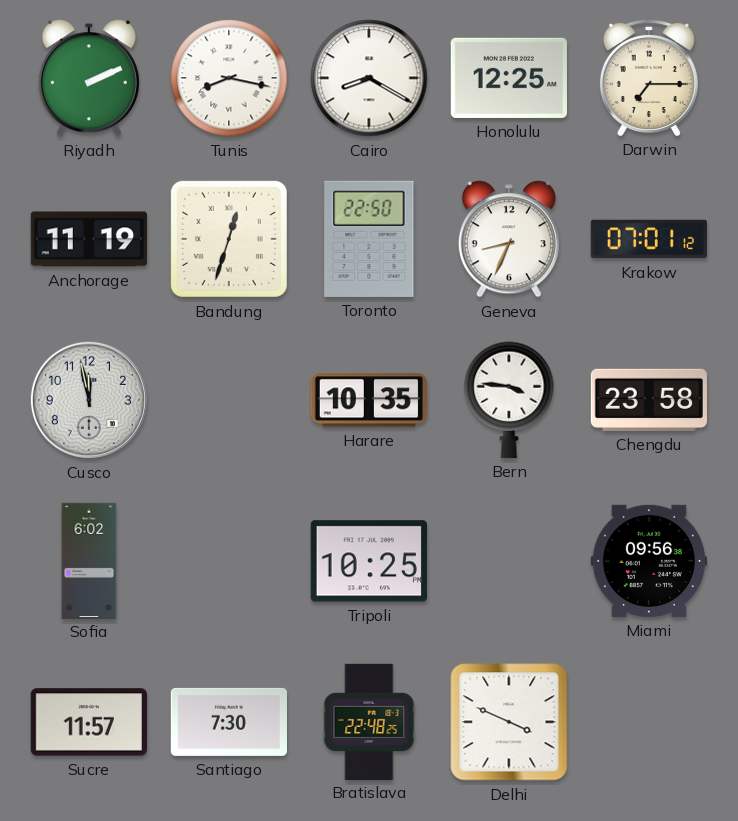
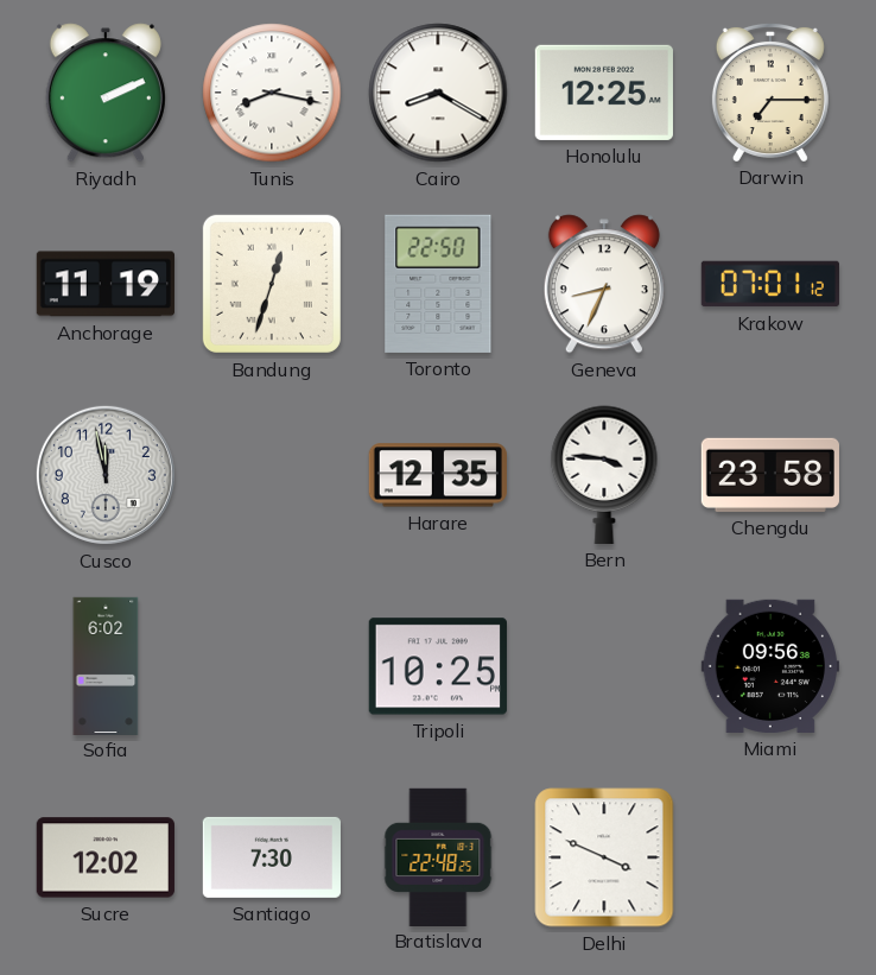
Harare: 10:35 -> 12:35 (438, 475)
Sucre: 11:57 -> 12:02 (106, 857)
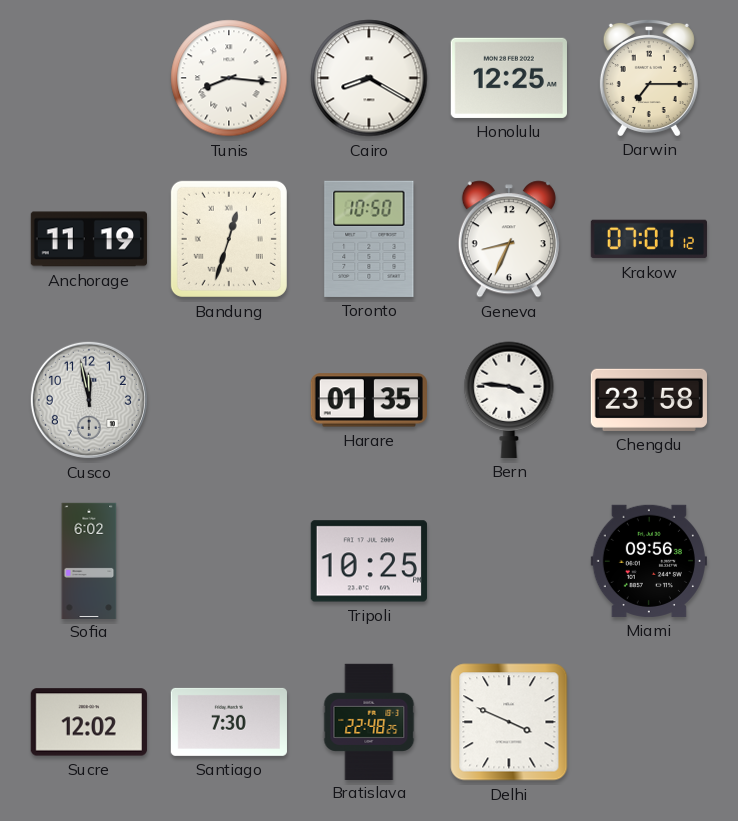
Riyadh: 2:11 -> none (106, 93)
Tunis: 8:17 -> 8:16 (229, 78)
Toronto: 22:50 -> 10:50 (369, 239)
Harare: 12:35 -> 01:35 (369, 400)
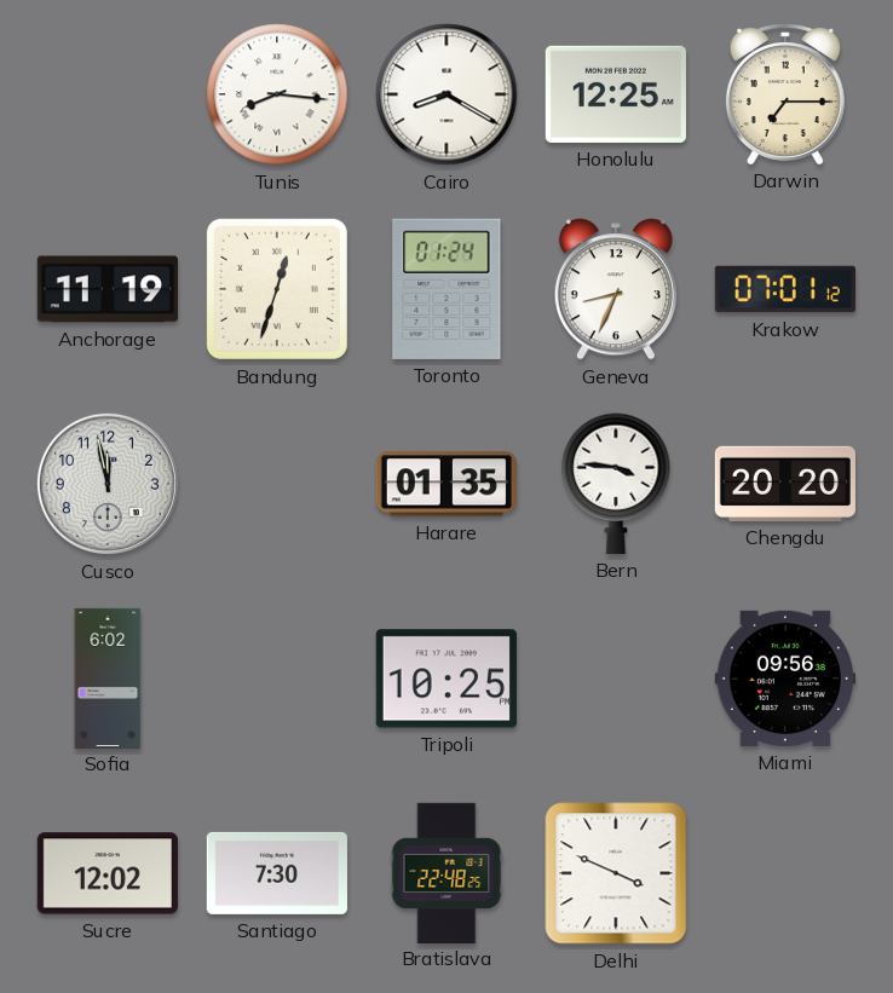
Toronto: 10:50 -> 01:24 (447, 289)
Chengdu: 23:58 -> 20:20 (785, 484)
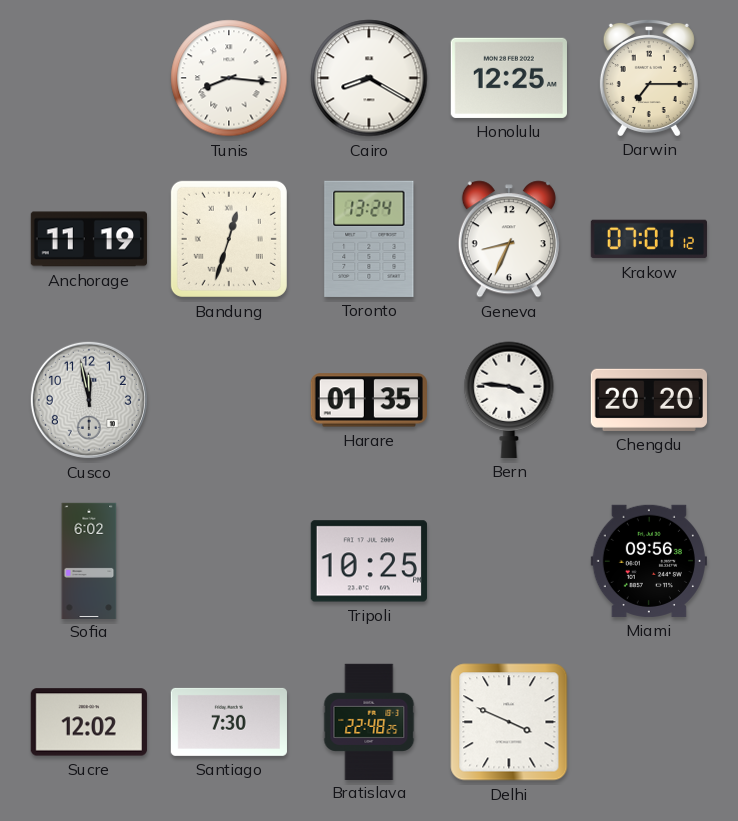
Toronto: 01:24 -> 13:24 (369, 239)
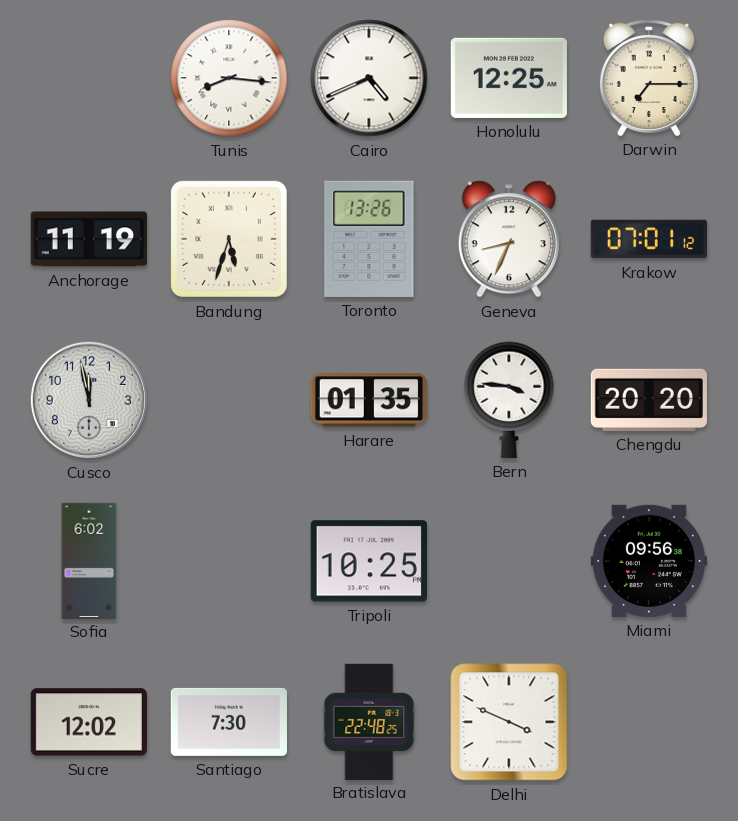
Cairo: 8:20 -> 4:41 (369, 78)
Bandung: 12:33 -> 5:33 (229, 239)
Toronto: 13:24 -> 13:26 (369, 239)
